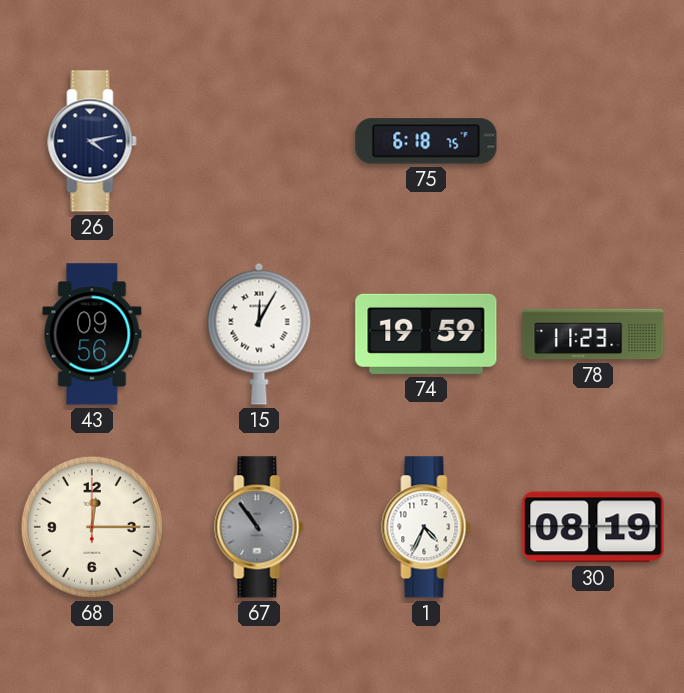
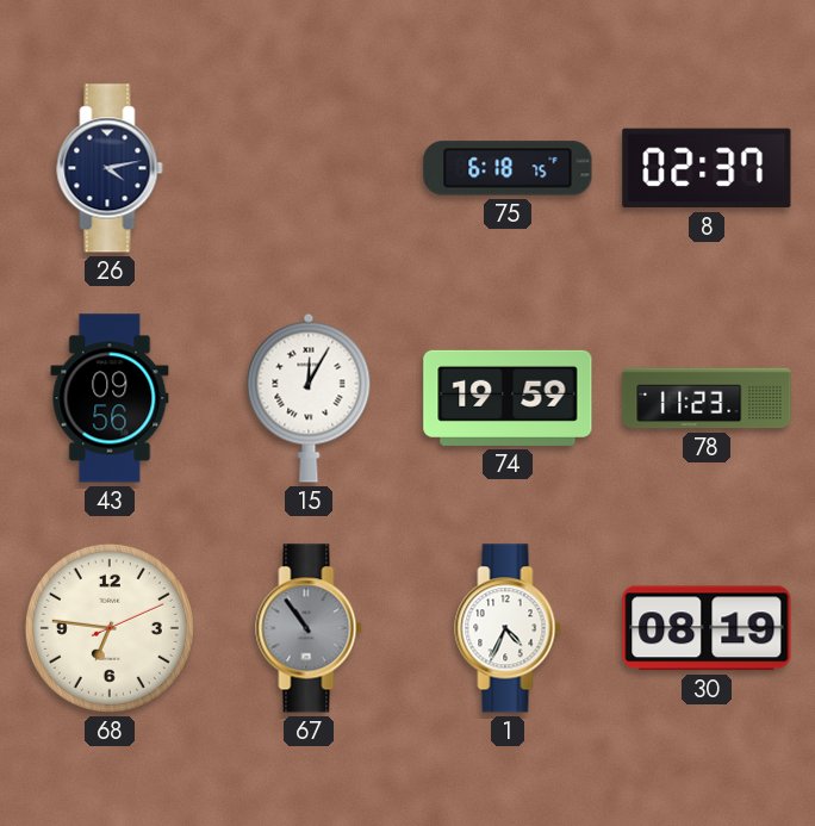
8: none -> 02:37 (707, 168)
68: 12:15 -> 6:46 (110, 628)
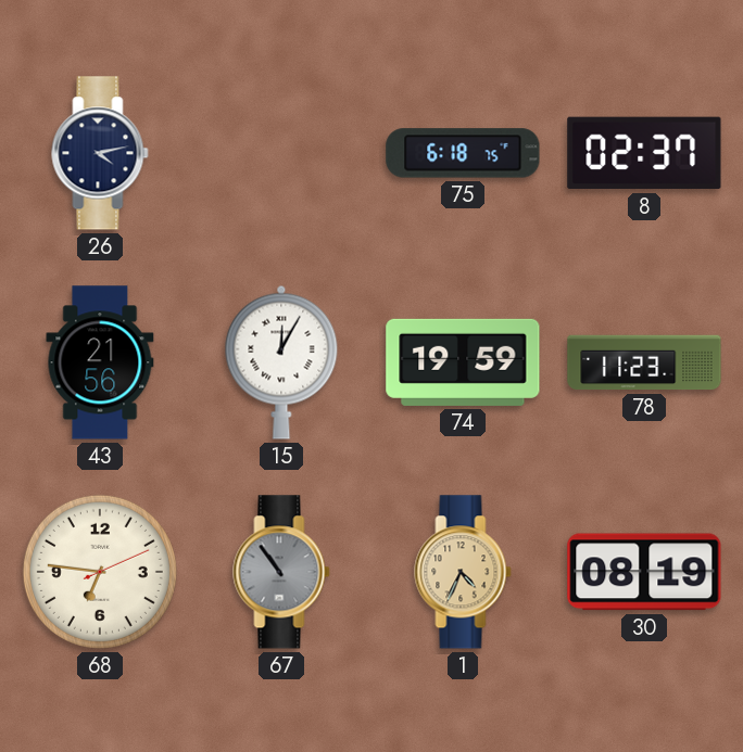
43: 09:56 -> 21:56 (100, 362)
1 dial: white -> champagne (463, 572)
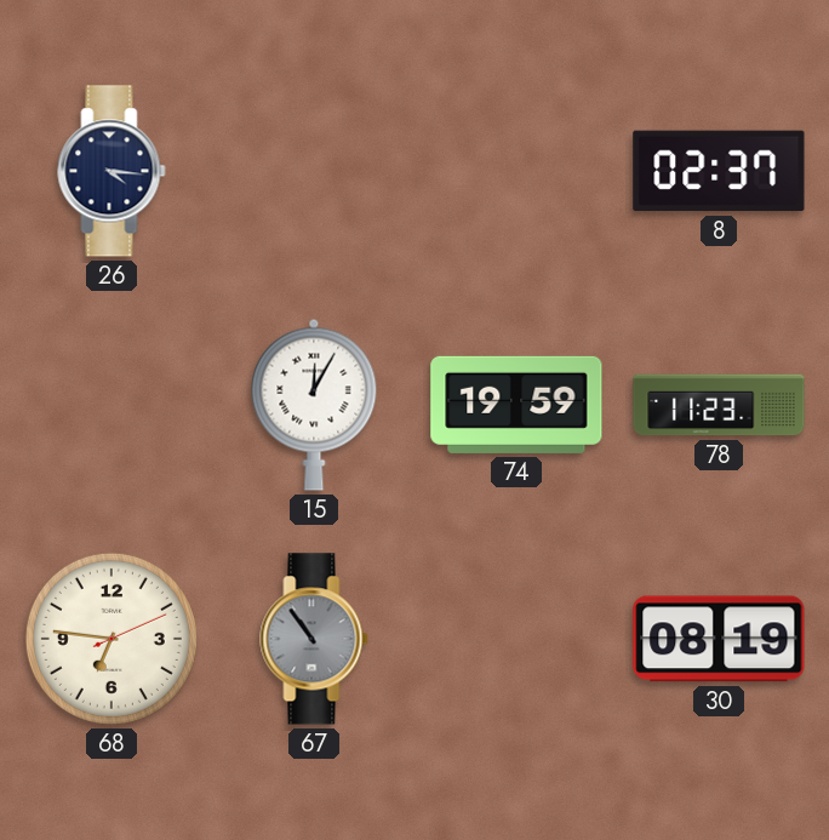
26: 4:13 -> 4:16 (112, 171)
75: 6:18 -> none (463, 153)
43: 21:56 -> none (100, 362)
1: 4:34 -> none (463, 572)
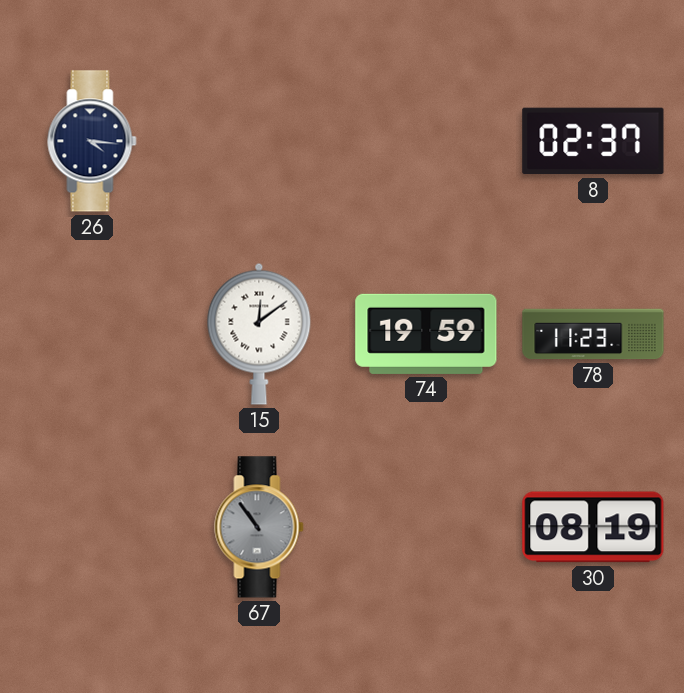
15: 12:05 -> 12:09 (259, 334)
68: 6:46 -> none (112, 639)
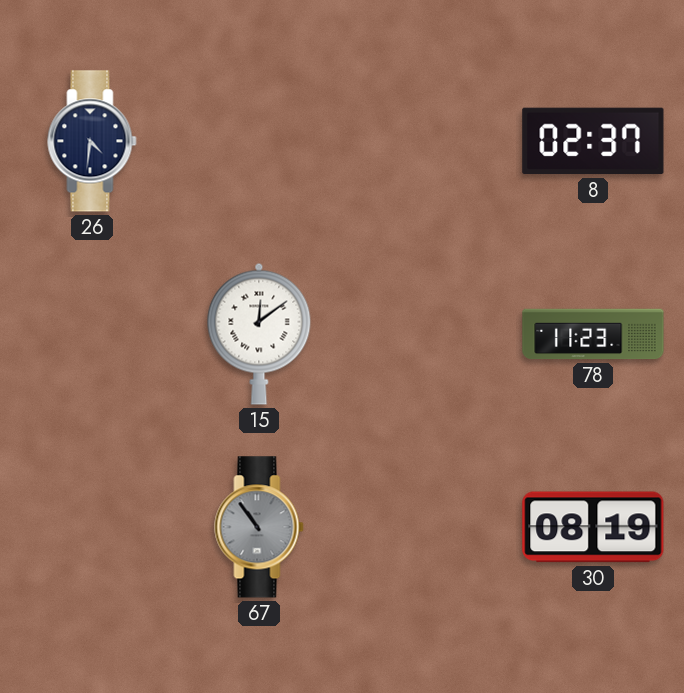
26: 4:16 -> 4:31 (92, 141)
74: 19:59 -> none (426, 334)
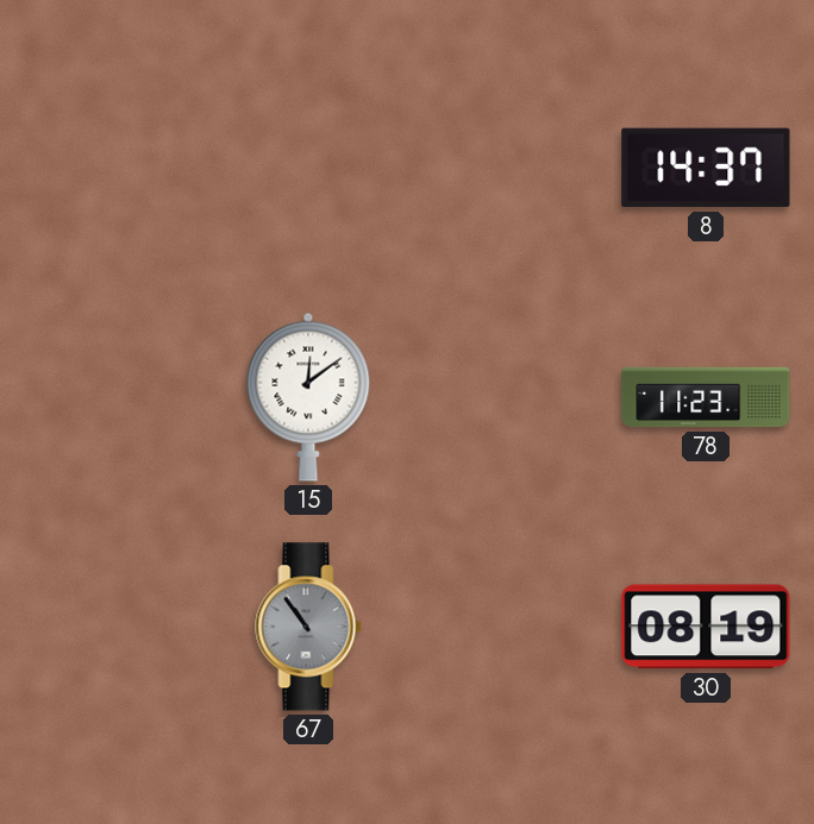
26: 4:31 -> none (92, 141)
8: 02:37 -> 14:37 (706, 168)
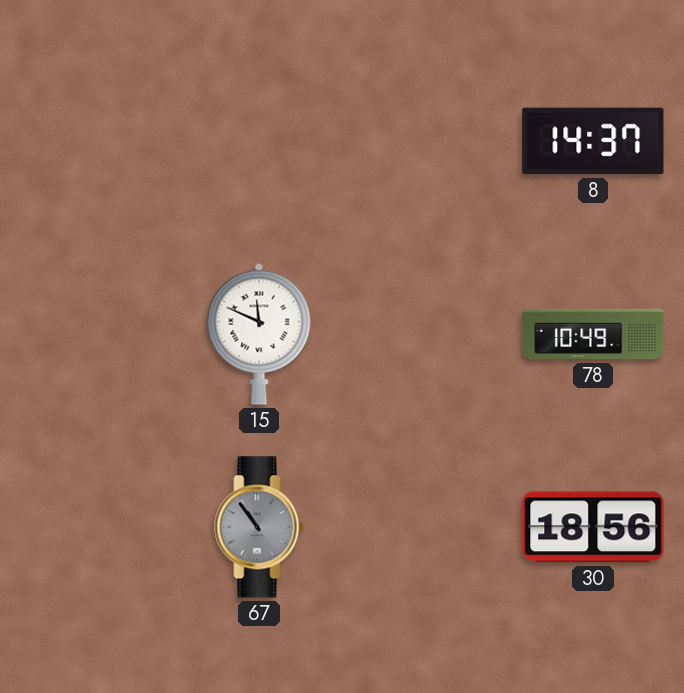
15: 12:09 -> 11:49 (259, 334)
78: 11:23 -> 10:49 (593, 334)
30: 08:19 -> 18:56 (593, 527)
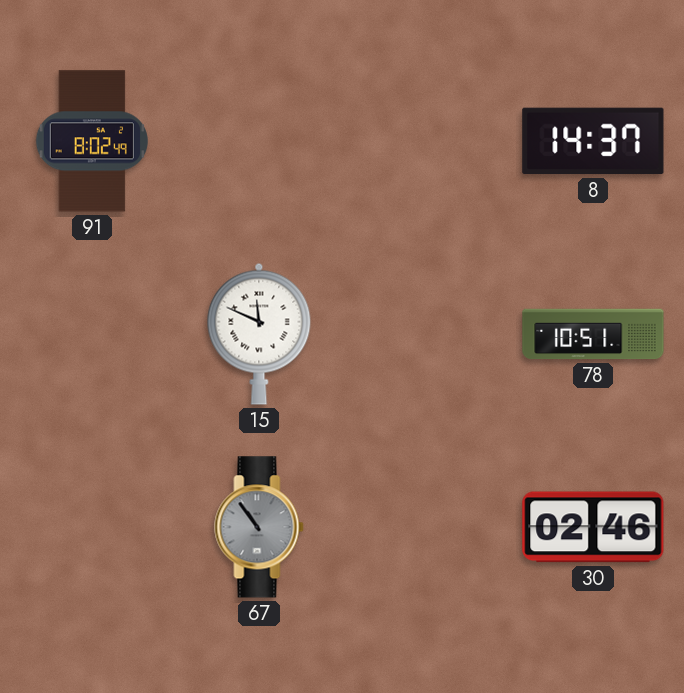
91: none -> 8:02 (92, 141)
78: 10:49 -> 10:51 (593, 334)
30: 18:56 -> 02:46 (593, 527)
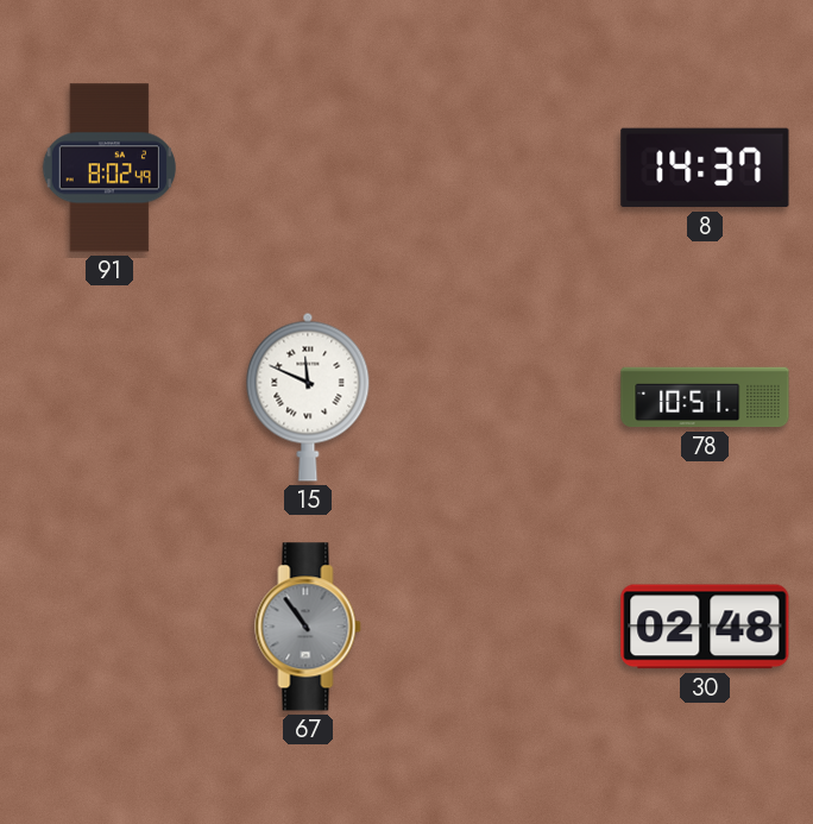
30: 02:46 -> 02:48 (705, 627)
